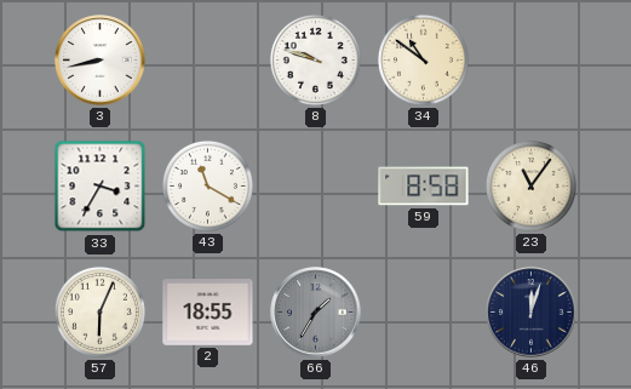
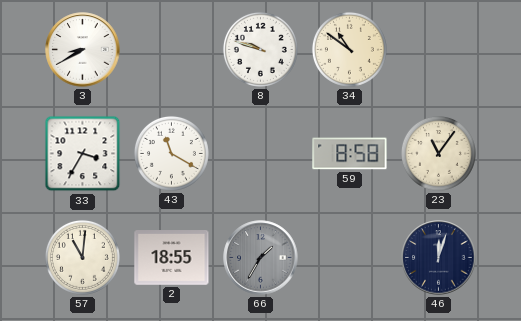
3: 8:43 -> 8:40 (83, 50)
57: 6:04 -> 11:01 (82, 257)
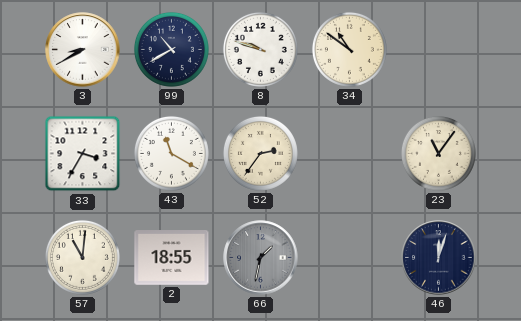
99: none -> 10:40 (171, 49)
52: none -> 2:36 (260, 153)
59: 8:58 -> none (350, 154)
66: 1:35 -> 1:32 (261, 258)
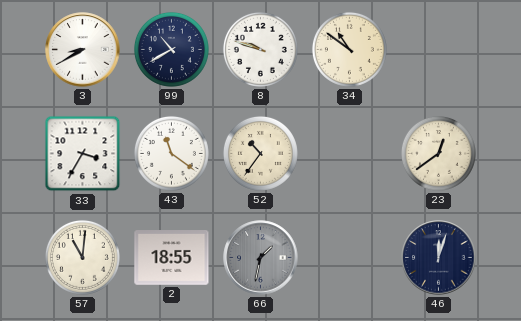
43: 11:20 -> 11:21 (171, 153)
52: 2:36 -> 10:36 (260, 153)
23: 11:06 -> 12:39 (438, 153)
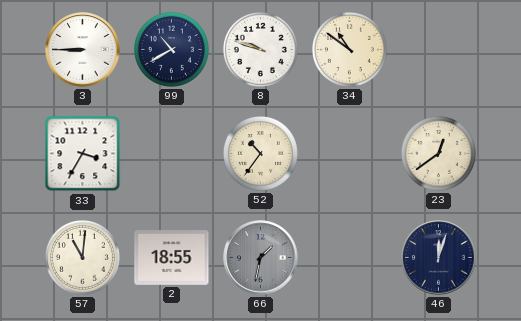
3: 8:40 -> 8:45 (83, 50)
43: 11:21 -> none (171, 153)
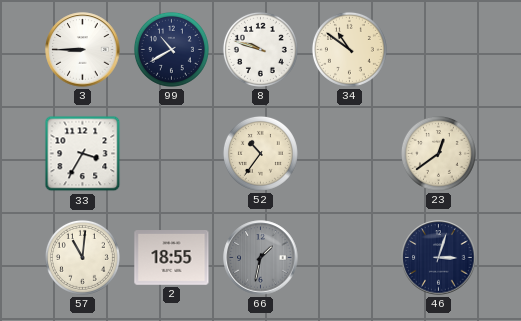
46: 12:03 -> 3:03 (439, 258)
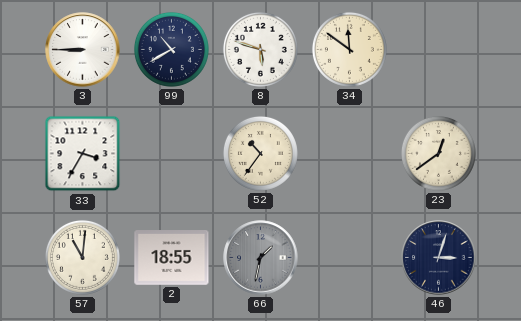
8: 9:48 -> 5:48 (260, 49)
34: 10:51 -> 11:51 (349, 49)
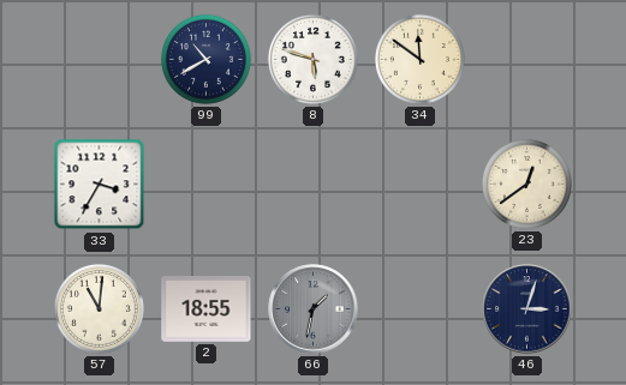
3: 8:45 -> none (83, 50)
52: 10:36 -> none (260, 153)
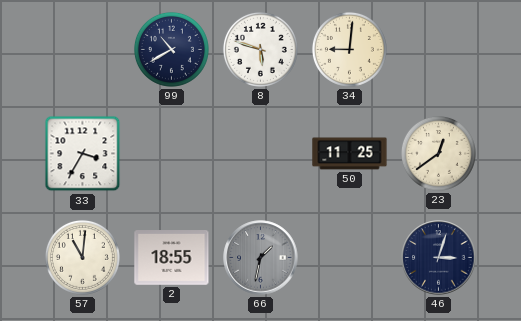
34: 11:51 -> 9:01 (349, 49)
50: none -> 11:25 (350, 154)
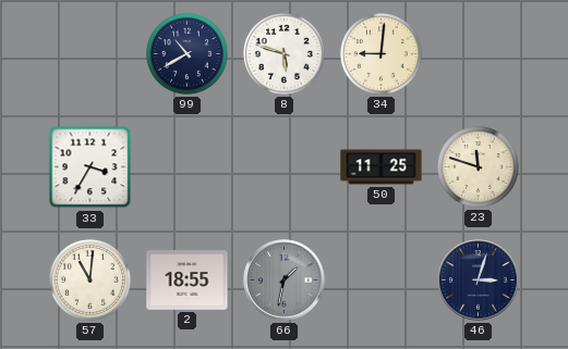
23: 12:39 -> 11:48 (478, 166)
